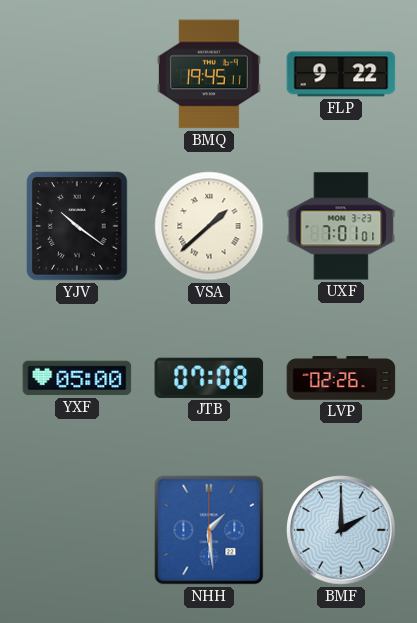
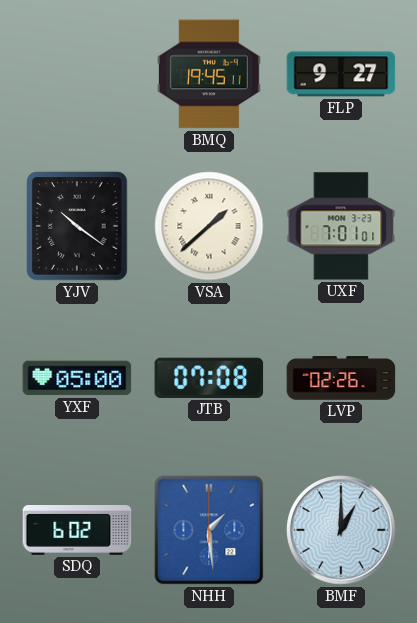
FLP: 9:22 -> 9:27 (341, 74)
SDQ: none -> 6:02 (77, 531)
BMF: 2:00 -> 1:00 (341, 530)
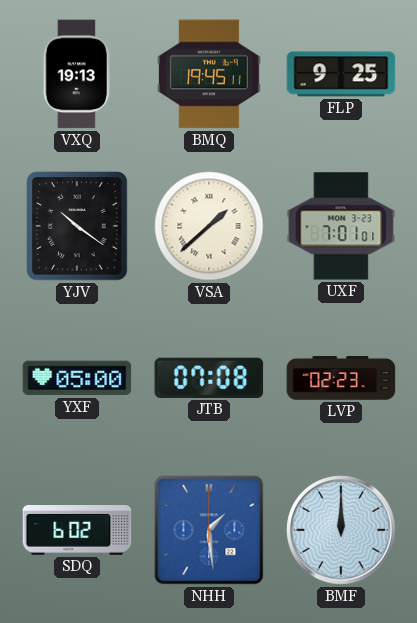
VXQ: none -> 19:13 (77, 74)
FLP: 9:27 -> 9:25 (341, 74)
LVP: 02:26 -> 02:23 (341, 378)
BMF: 1:00 -> 12:00 (341, 530)
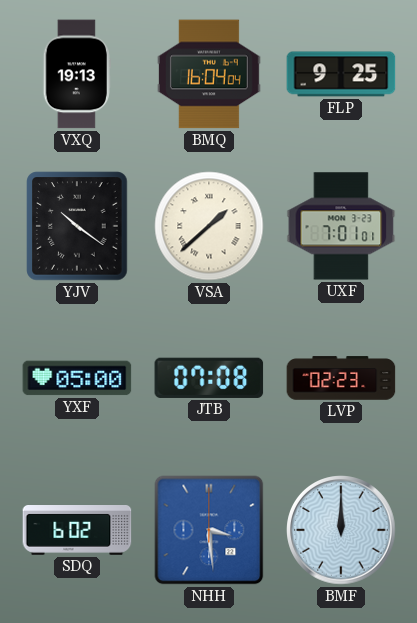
BMQ: 19:45 -> 16:04 (209, 74)
NHH: 1:29 -> 3:29 (209, 530)
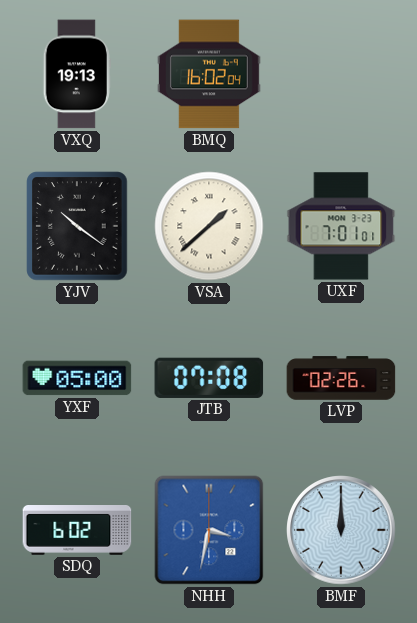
BMQ: 16:04 -> 16:02 (209, 74)
FLP: 9:25 -> none (341, 74)
LVP: 02:23 -> 02:26 (341, 378)
NHH: 3:29 -> 3:32 (209, 530)
